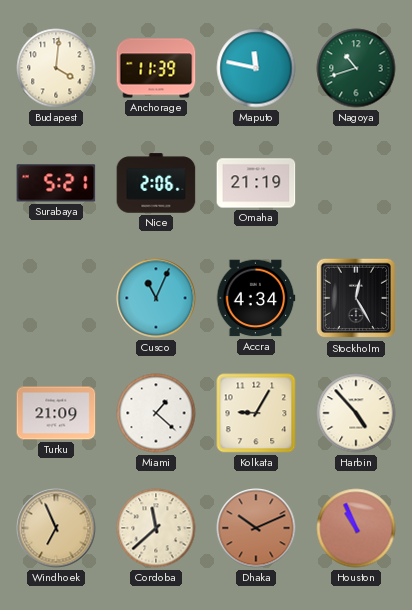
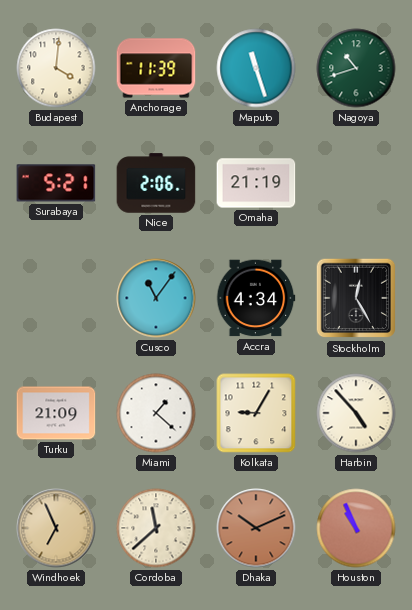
Maputo: 11:47 -> 11:27 (256, 68)
Cusco: 11:04 -> 11:06 (156, 298)
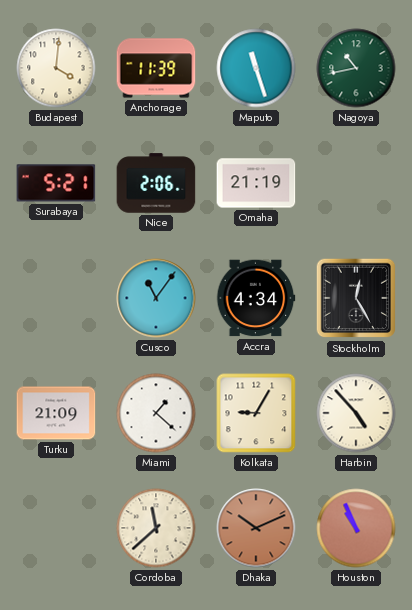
Nagoya: 10:42 -> 10:43 (356, 68)
Windhoek: 6:56 -> none (56, 528)
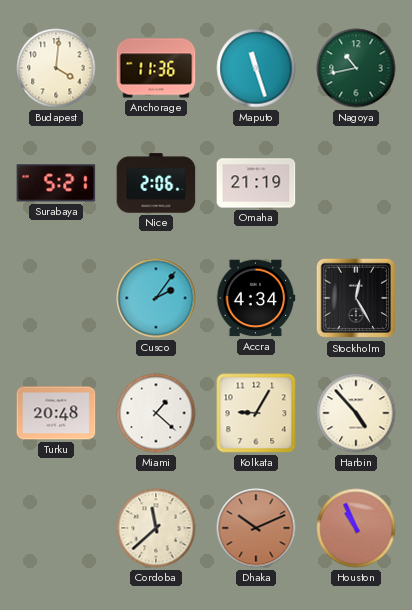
Anchorage: 11:39 -> 11:36 (156, 68)
Cusco: 11:06 -> 2:06 (156, 298)
Turku: 21:09 -> 20:48 (56, 413)
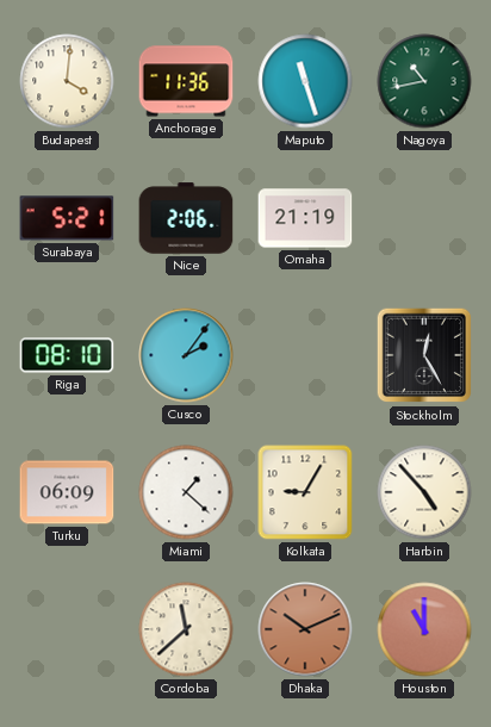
Riga: none -> 08:10 (67, 355)
Accra: 4:34 -> none (256, 298)
Turku: 20:48 -> 06:09 (67, 492)
Houston: 10:56 -> 11:00 (424, 629)
